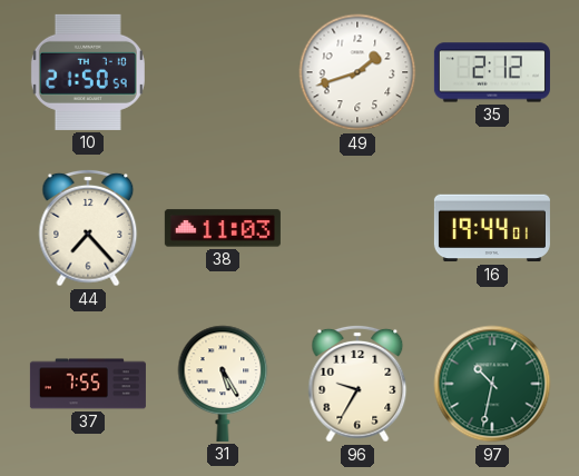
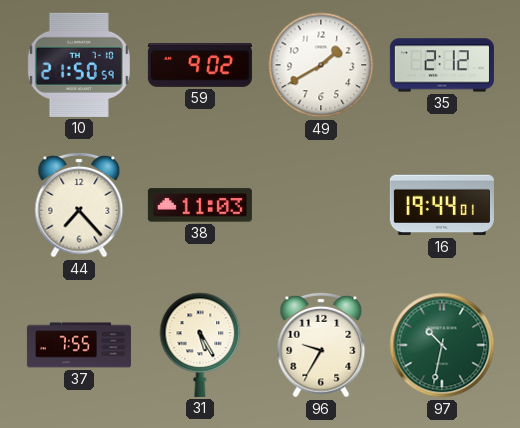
59: none -> 9:02 (200, 65)
49: 1:42 -> 1:40 (321, 65)
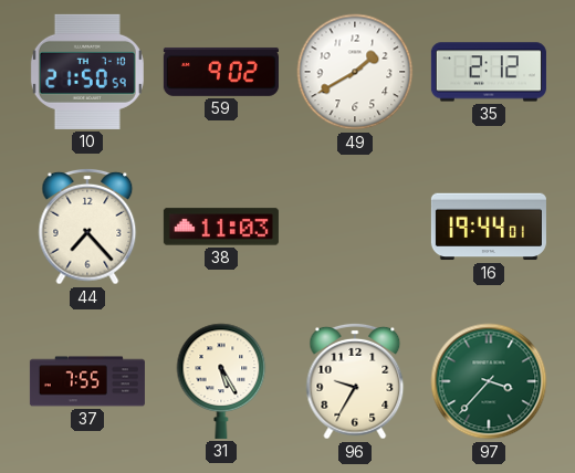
97: 10:32 -> 3:37 (489, 381)
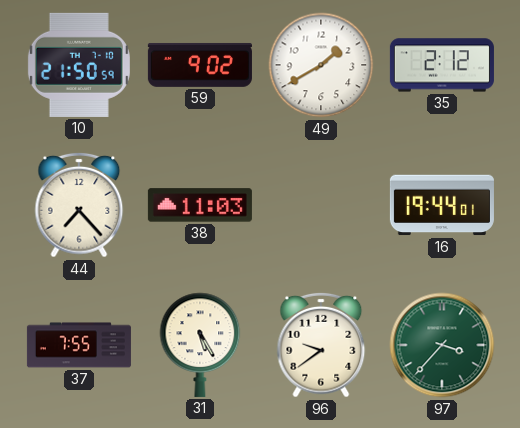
96: 9:35 -> 9:39 (321, 345)
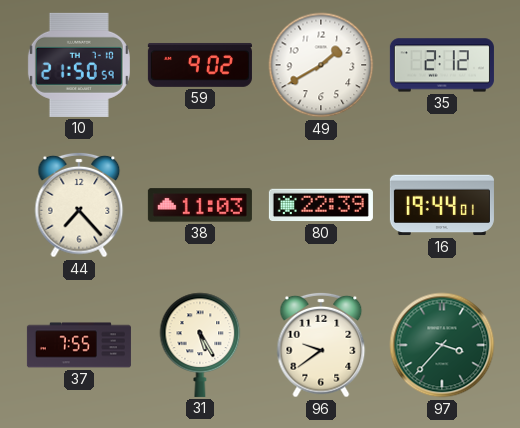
80: none -> 22:39 (321, 205)
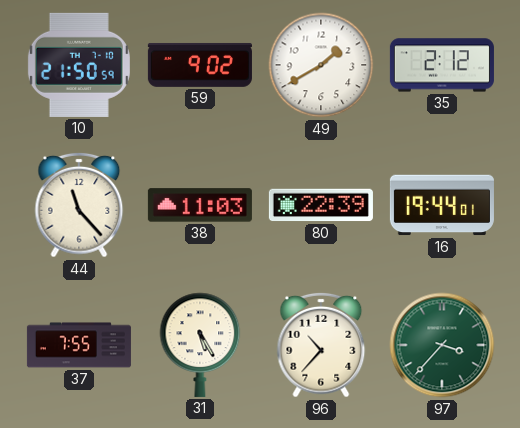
44: 7:23 -> 11:23 (79, 205)
96: 9:39 -> 10:37 (321, 345)
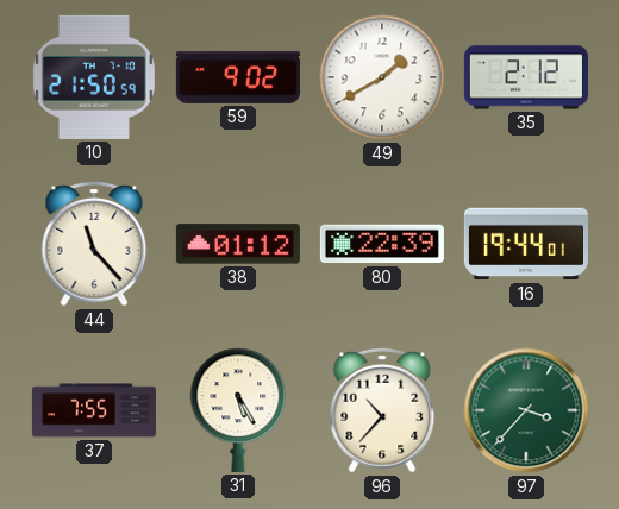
38: 11:03 -> 01:12 (238, 244)
